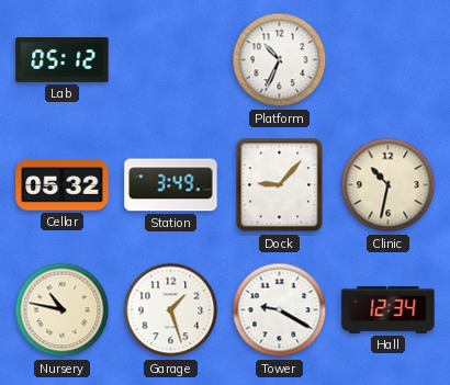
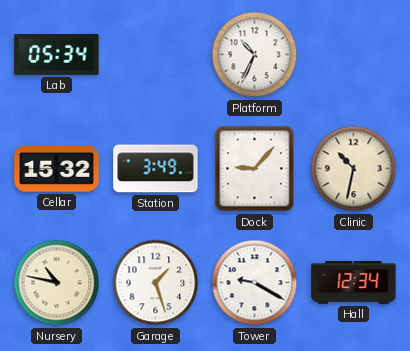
Lab: 05:12 -> 05:34 (57, 55)
Cellar: 05:32 -> 15:32 (57, 169)
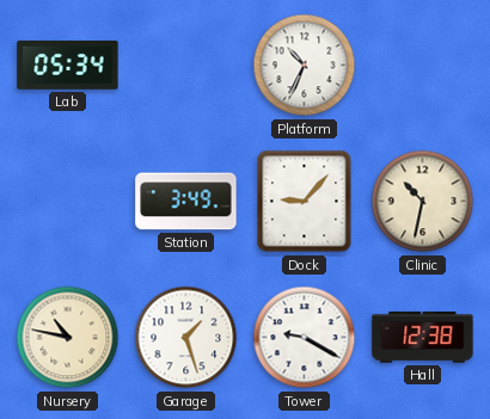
Cellar: 15:32 -> none (57, 169)
Hall: 12:34 -> 12:38 (423, 337)
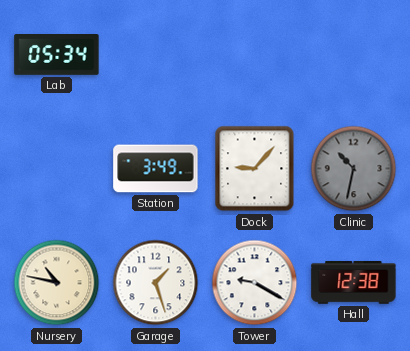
Platform: 10:34 -> none (305, 66)
Clinic dial: cream -> grey (354, 169)
